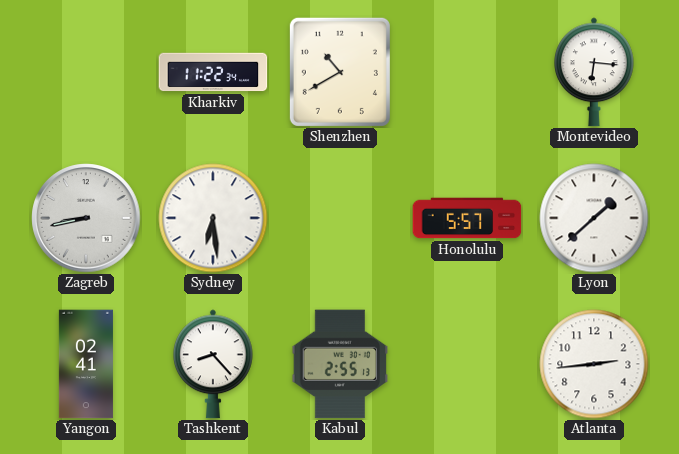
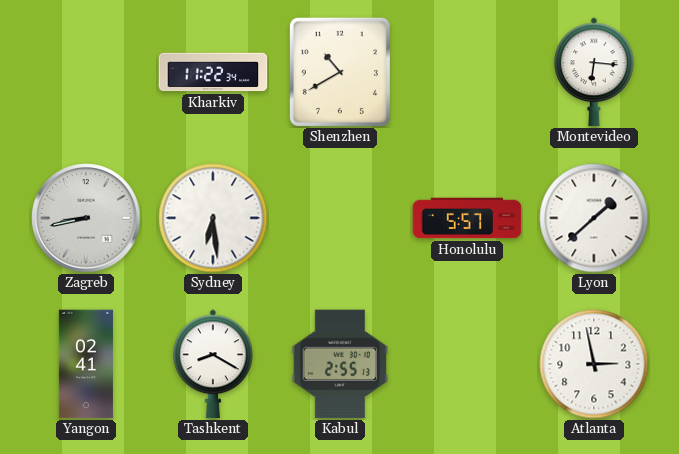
Tashkent: 8:23 -> 8:20 (214, 364)
Atlanta: 2:44 -> 2:58 (594, 364)
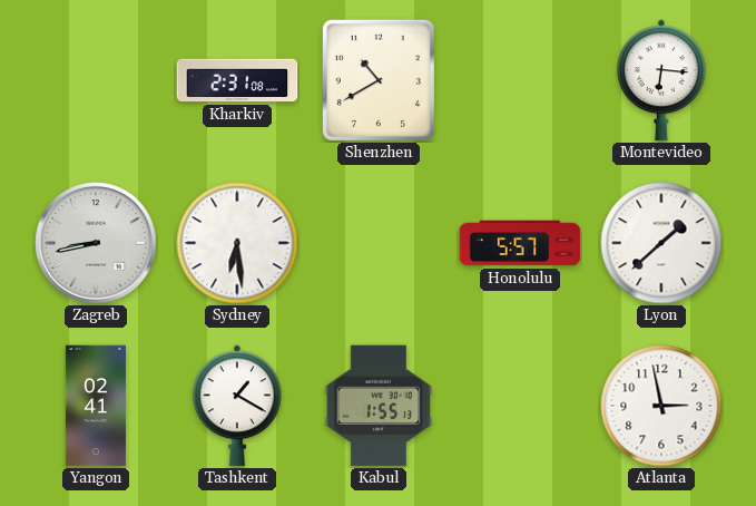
Kharkiv: 11:22 -> 2:31 (237, 80)
Tashkent: 8:20 -> 1:20 (238, 406)
Kabul: 2:55 -> 1:55 (379, 406)
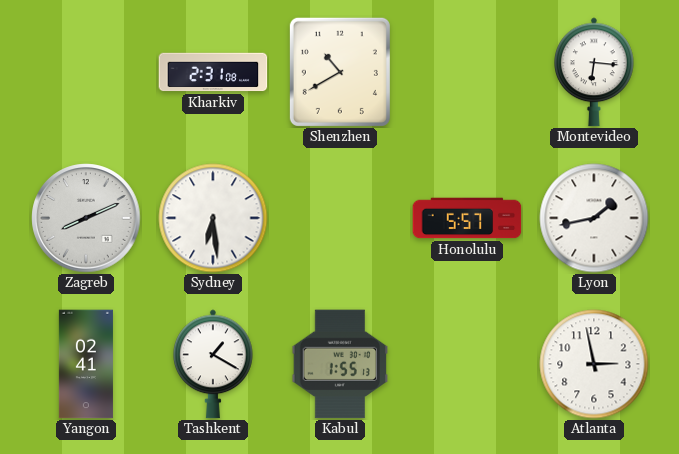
Zagreb: 8:43 -> 8:11 (86, 218)
Lyon: 1:38 -> 1:43 (594, 218)
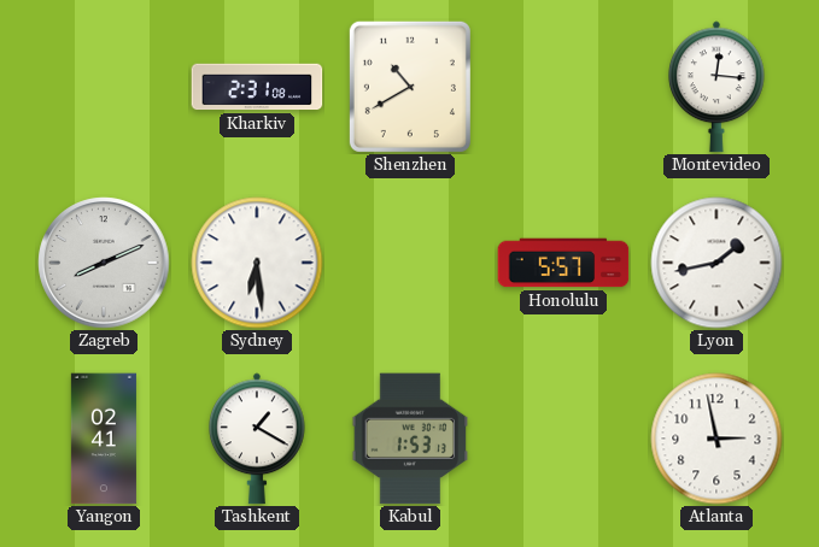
Montevideo: 6:16 -> 12:16 (718, 87)
Kabul: 1:55 -> 1:53 (410, 439)
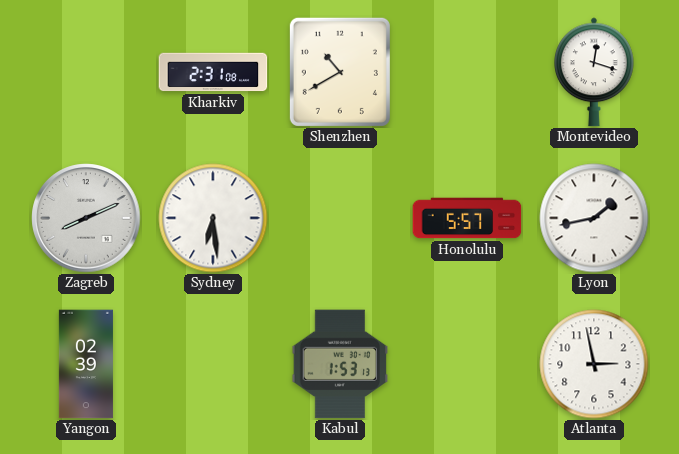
Montevideo: 12:16 -> 12:18 (595, 72)
Yangon: 02:41 -> 02:39 (86, 364)
Tashkent: 1:20 -> none (258, 439)
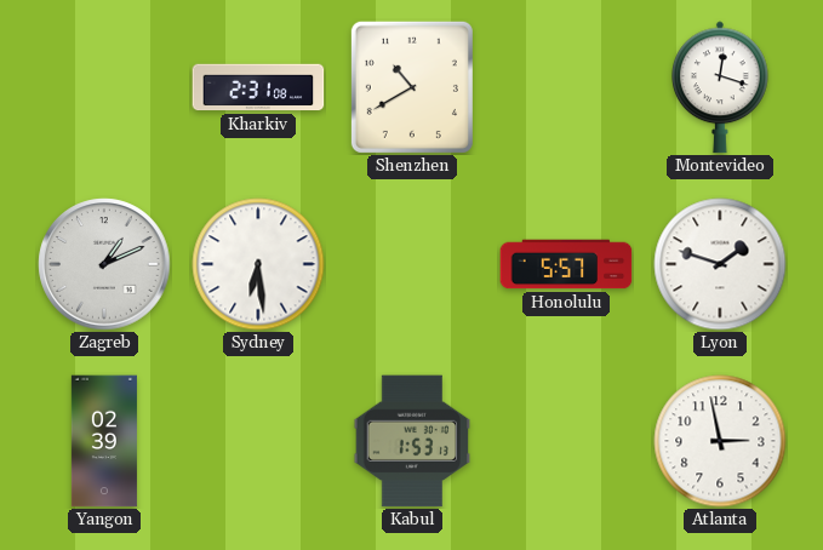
Zagreb: 8:11 -> 1:11 (104, 264)
Lyon: 1:43 -> 1:48 (720, 264)
